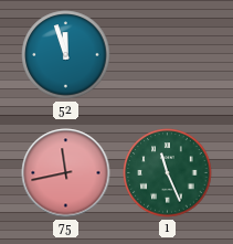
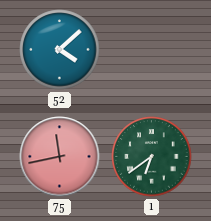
52: 11:57 -> 4:08 (60, 50)
1: 11:26 -> 6:39 (152, 157)
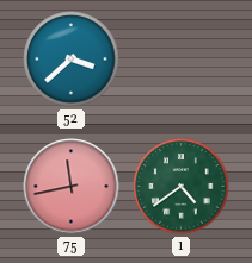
52: 4:08 -> 3:38 (72, 60)
1: 6:39 -> 4:39 (182, 187)
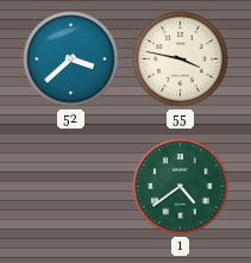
55: none -> 3:47 (181, 60)
75: 11:43 -> none (72, 187)
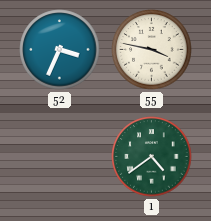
52: 3:38 -> 3:34 (60, 50)
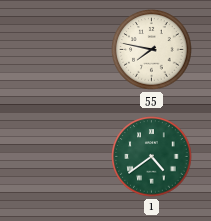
52: 3:34 -> none (60, 50)
55: 3:47 -> 7:47 (152, 50)
